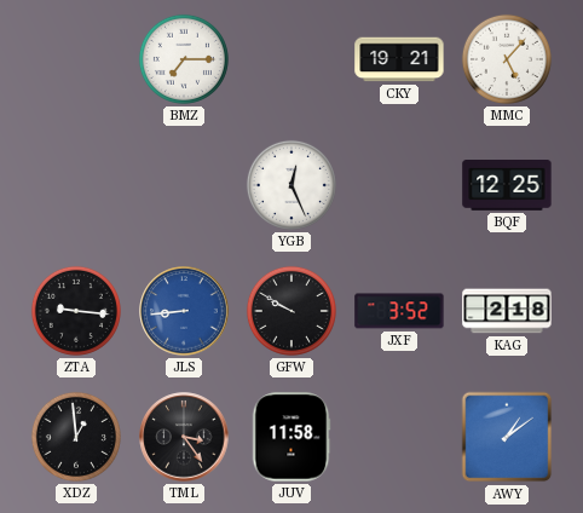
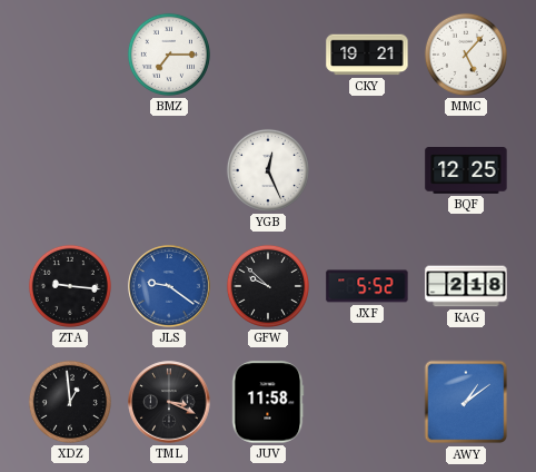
JLS: 8:44 -> 9:21 (169, 286)
GFW: 9:50 -> 9:52 (268, 286)
JXF: 3:52 -> 5:52 (367, 286)
TML: 3:24 -> 3:19 (169, 402)
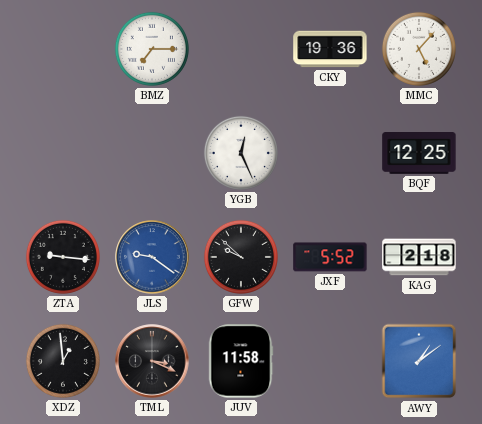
CKY: 19:21 -> 19:36 (330, 49)
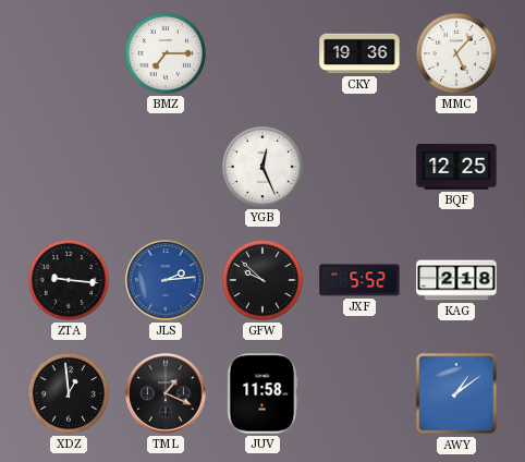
JLS: 9:21 -> 2:14 (166, 280)
TML: 3:19 -> 1:19 (166, 393)
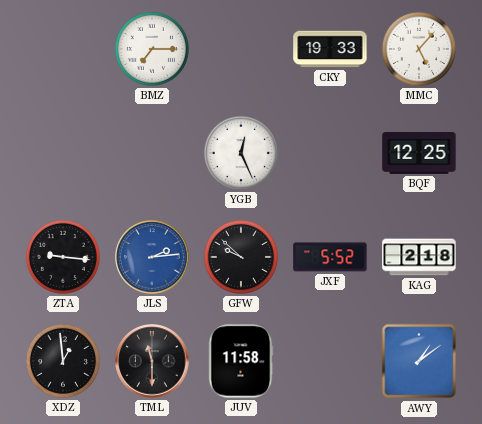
CKY: 19:36 -> 19:33 (330, 49)
TML: 1:19 -> 11:30 (152, 361)
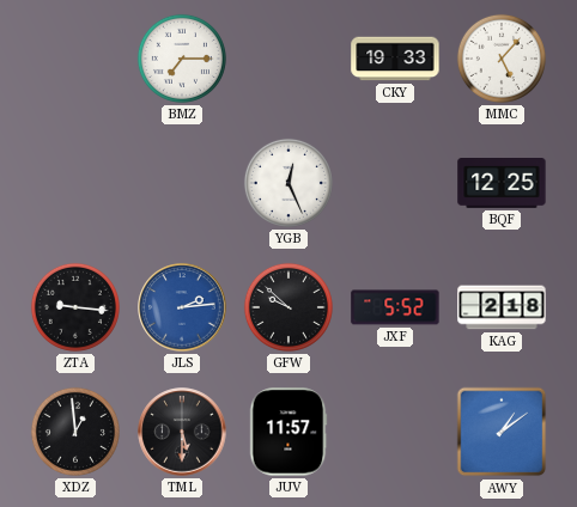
TML: 11:30 -> 5:30 (182, 432)
JUV: 11:58 -> 11:57 (288, 432)
